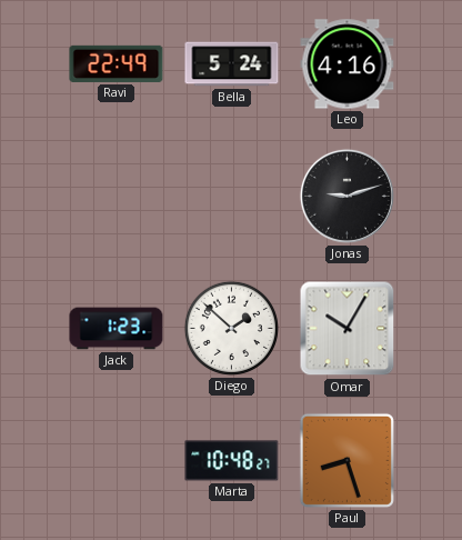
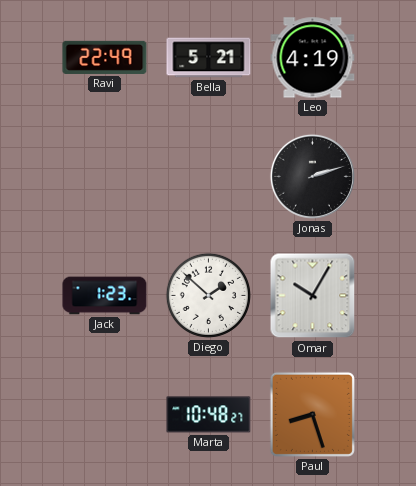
Bella: 5:24 -> 5:21 (209, 58)
Leo: 4:16 -> 4:19 (313, 58)
Jonas: 9:12 -> 2:12 (312, 176)
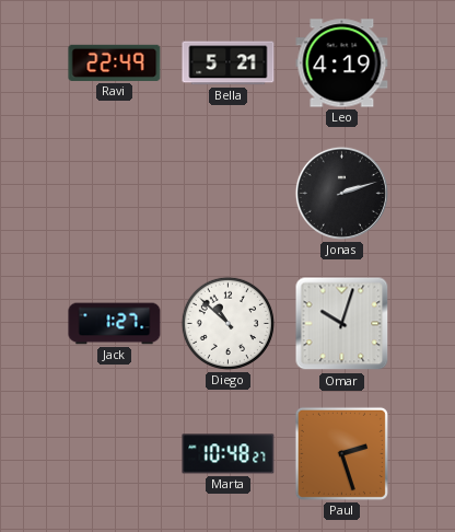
Jack: 1:23 -> 1:27 (115, 324)
Diego: 1:52 -> 10:52 (227, 323)
Omar: 10:05 -> 10:03 (342, 324)
Paul: 8:27 -> 2:27 (341, 453)
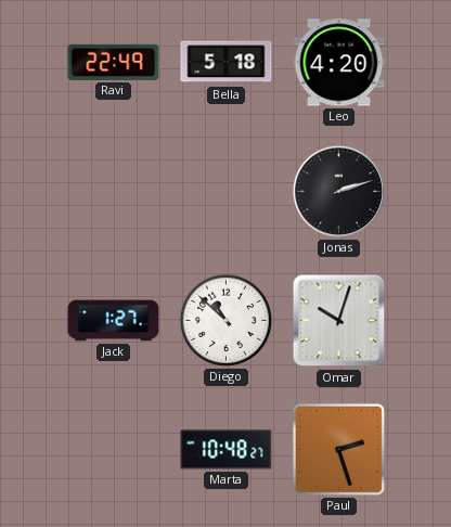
Bella: 5:21 -> 5:18 (227, 63)
Leo: 4:19 -> 4:20 (339, 63)
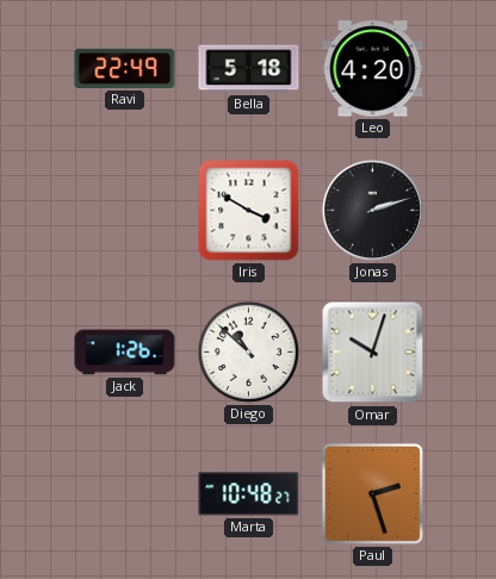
Iris: none -> 3:50 (249, 211)
Jack: 1:27 -> 1:26 (125, 353)
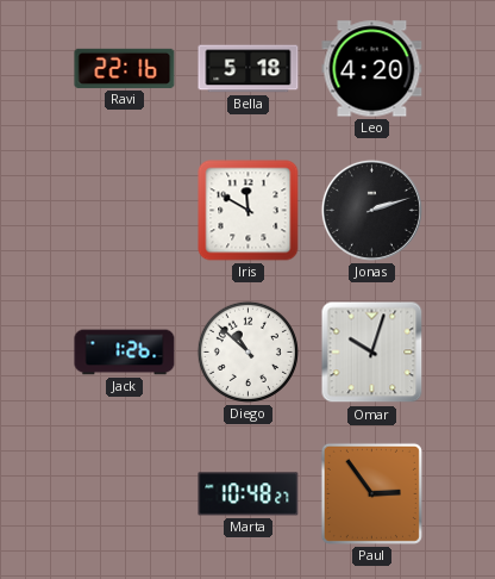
Ravi: 22:49 -> 22:16 (125, 68)
Iris: 3:50 -> 11:50 (249, 211)
Paul: 2:27 -> 2:54 (371, 493)
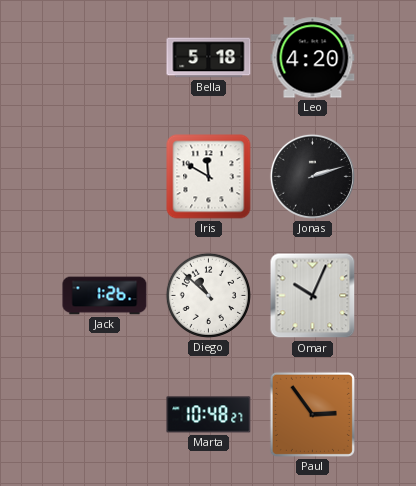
Ravi: 22:16 -> none (125, 68)
Omar: 10:03 -> 10:04 (313, 296)
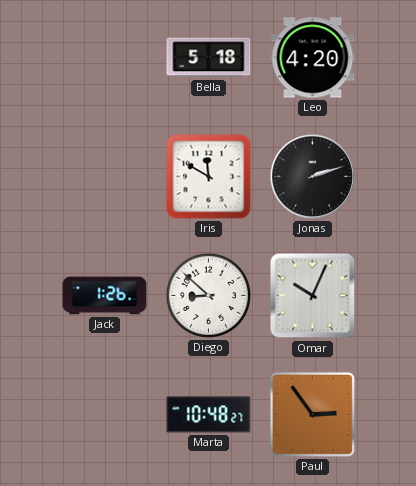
Diego: 10:52 -> 8:52 (208, 295)
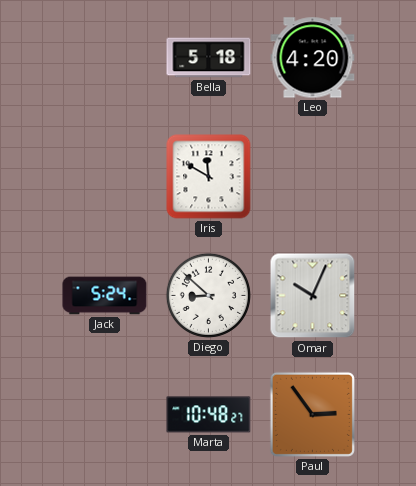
Jonas: 2:12 -> none (312, 176)
Jack: 1:26 -> 5:24 (105, 296)
